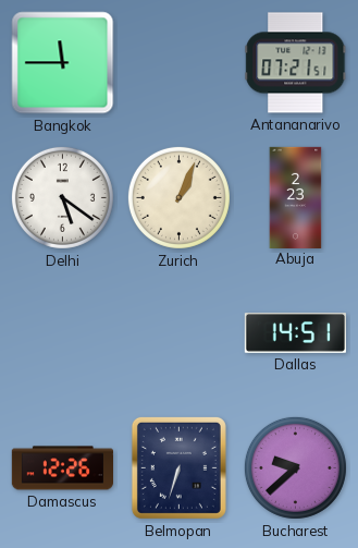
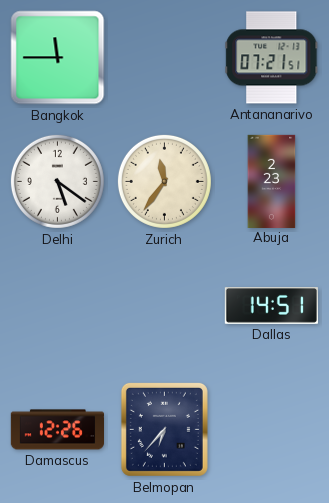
Zurich: 1:04 -> 11:36 (164, 181)
Belmopan: 6:33 -> 6:37 (164, 429)
Bucharest: 9:38 -> none (295, 467)
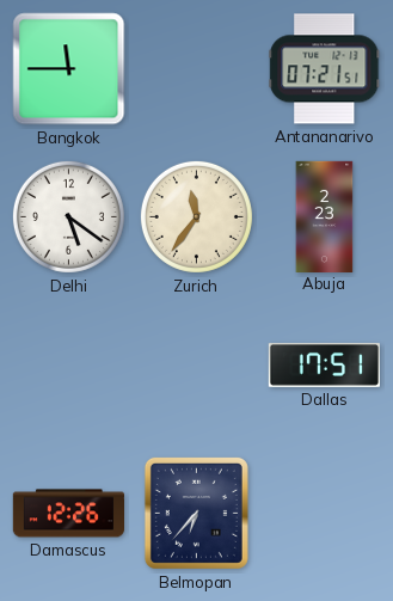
Dallas: 14:51 -> 17:51 (324, 366)
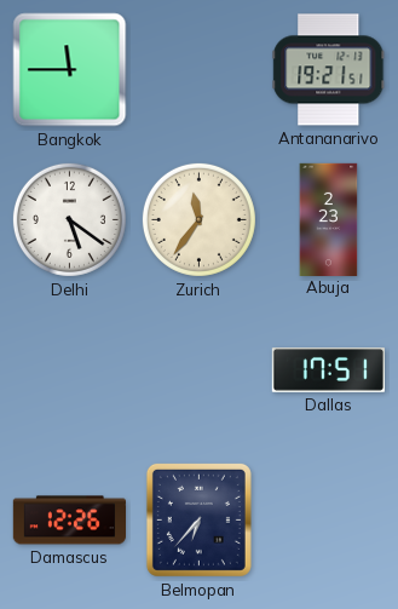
Antananarivo: 07:21 -> 19:21 (329, 70)
